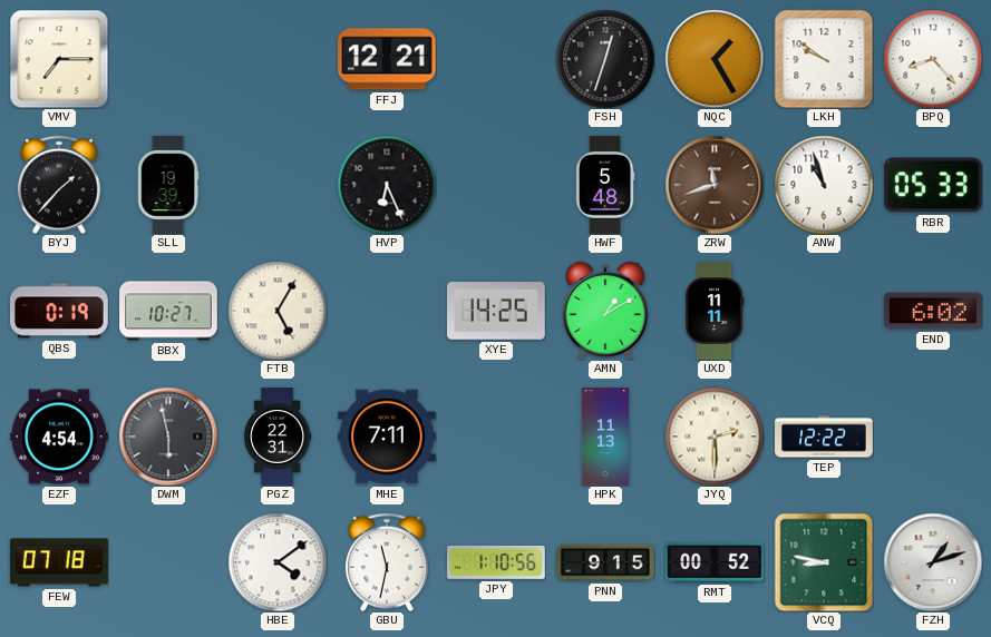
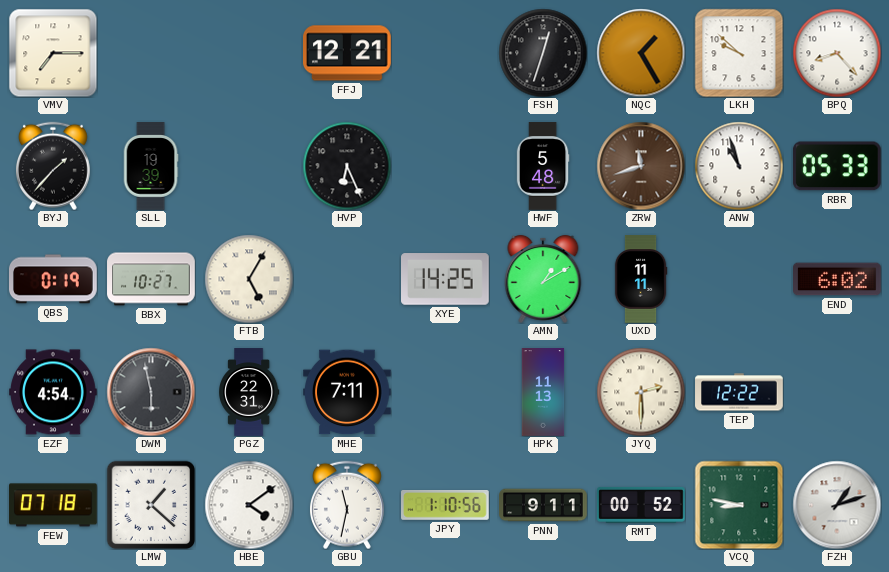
LKH: 9:51 -> 9:52 (739, 53)
LMW: none -> 1:22 (151, 505)
PNN: 9:15 -> 9:11 (543, 505)
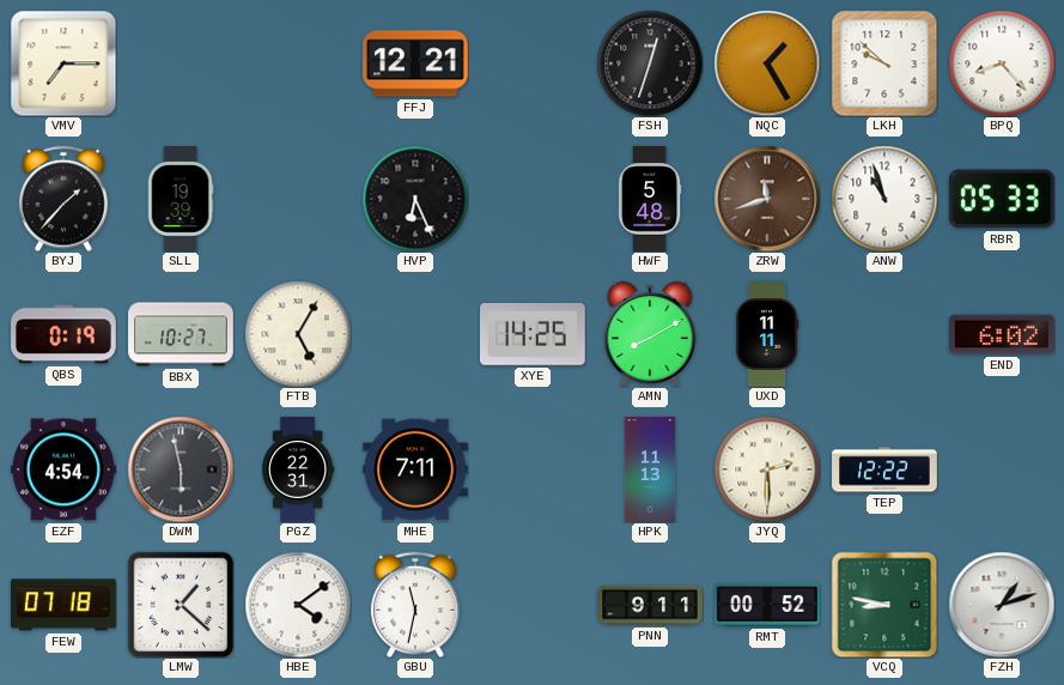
AMN: 1:10 -> 8:10 (650, 334)
JPY: 1:10 -> none (446, 506)
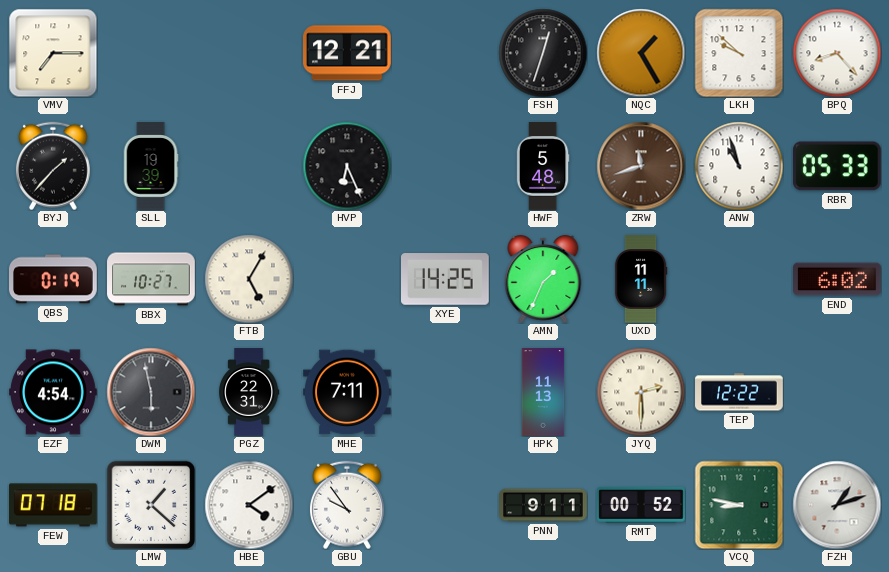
AMN: 8:10 -> 1:34 (543, 279)
GBU: 11:32 -> 9:54 (347, 505)
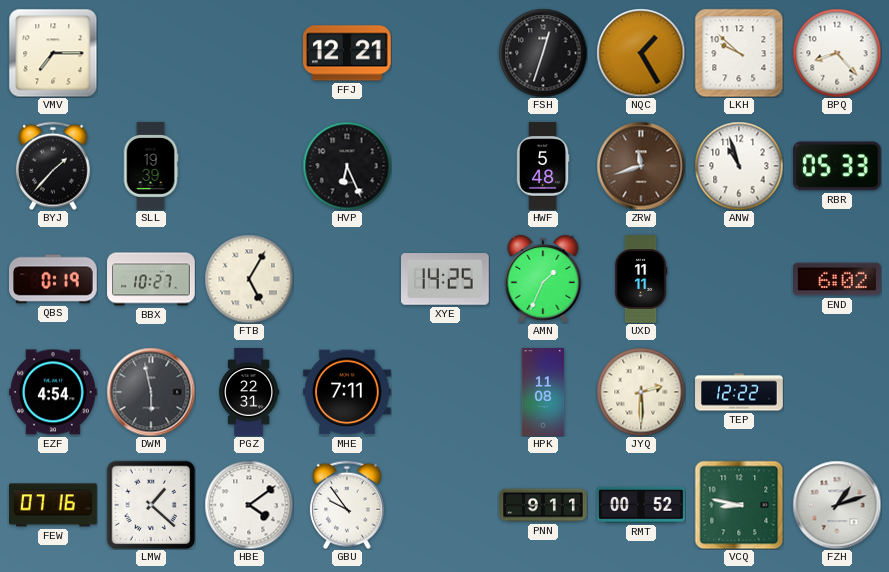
HPK: 11:13 -> 11:08 (543, 392)
FEW: 07:18 -> 07:16 (54, 505)
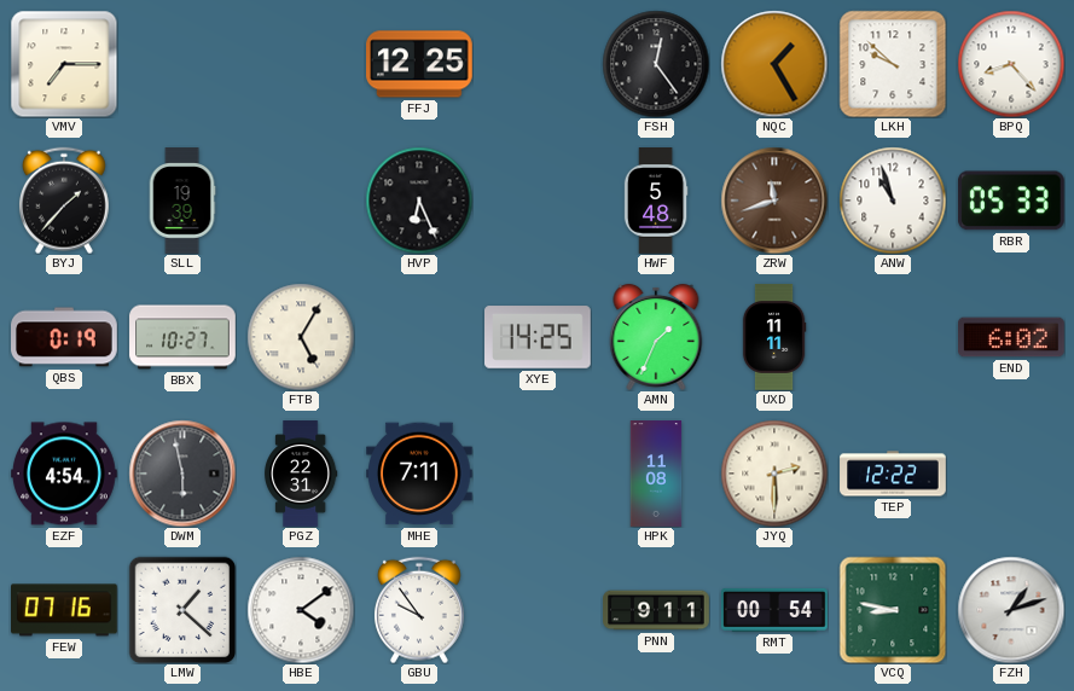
FFJ: 12:21 -> 12:25 (420, 64)
FSH: 12:33 -> 12:24 (656, 64)
RMT: 00:52 -> 00:54 (774, 610)
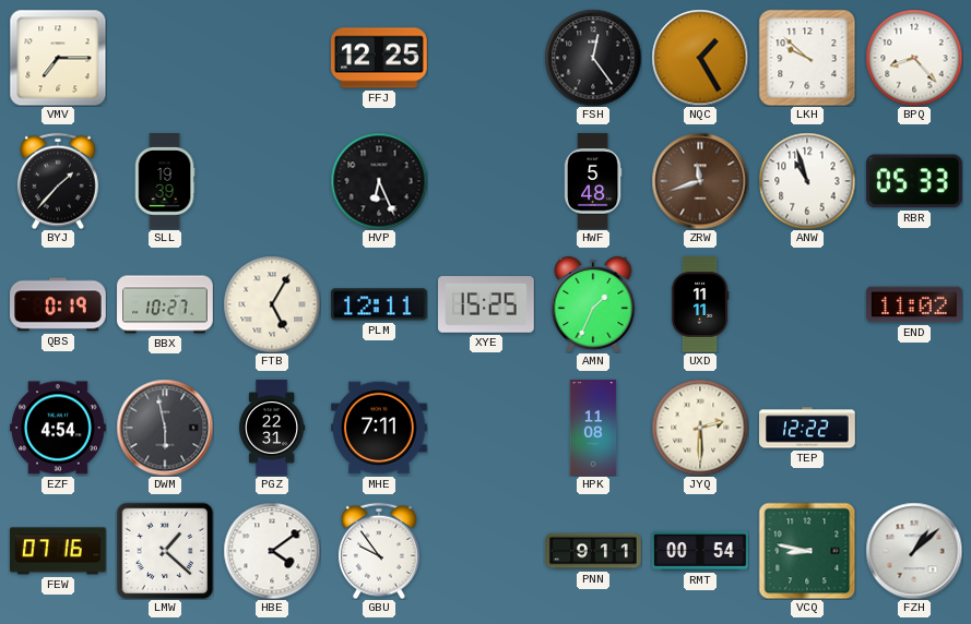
PLM: none -> 12:11 (379, 304)
XYE: 14:25 -> 15:25 (487, 304)
END: 6:02 -> 11:02 (914, 304)
FZH: 1:12 -> 1:08 (914, 551)
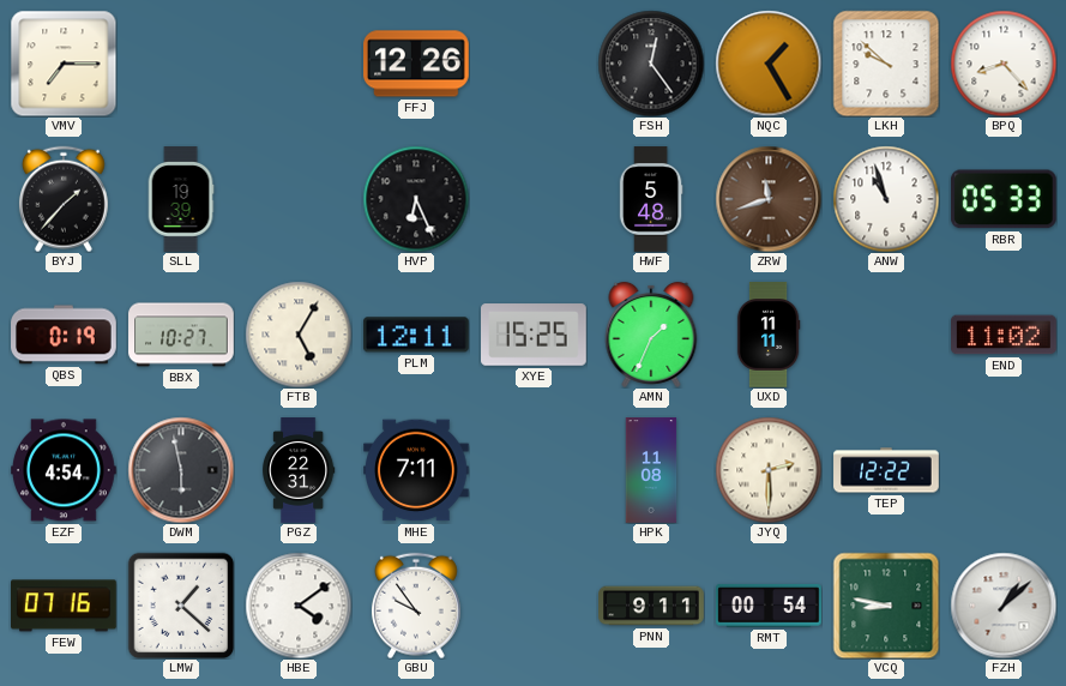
FFJ: 12:25 -> 12:26 (417, 64)
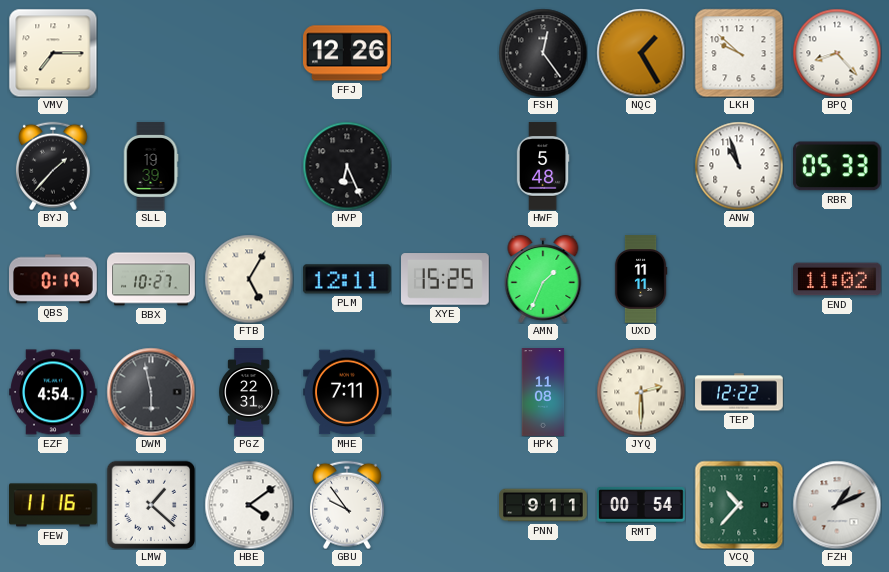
ZRW: 11:42 -> none (769, 199)
FEW: 07:16 -> 11:16 (54, 505)
VCQ: 8:47 -> 10:37 (739, 505)
FZH: 1:08 -> 1:11 (837, 505)
